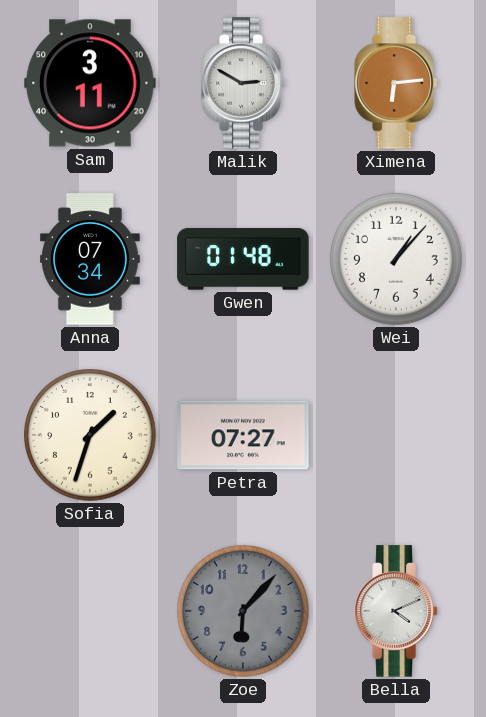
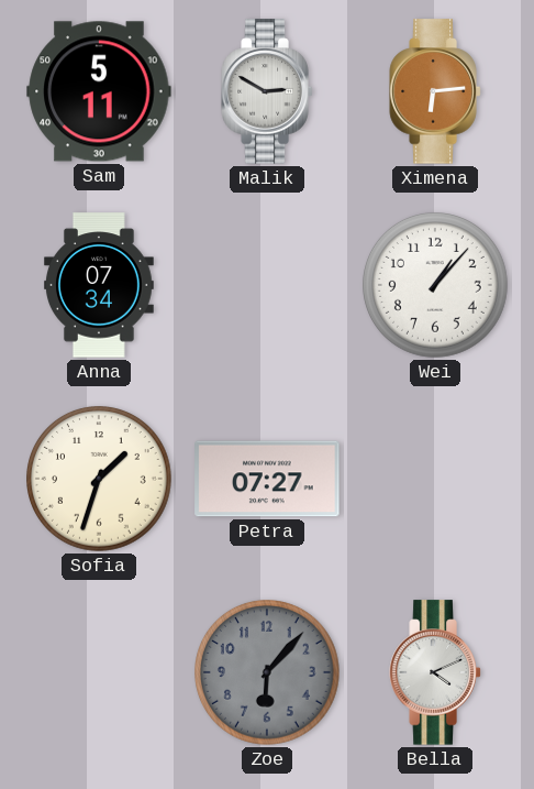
Sam: 3:11 -> 5:11 (99, 91)
Gwen: 01:48 -> none (243, 259)
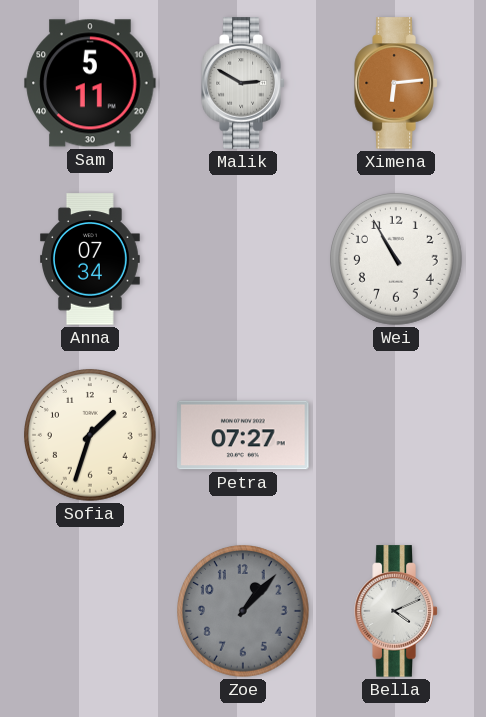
Wei: 1:07 -> 10:55 (397, 260)
Zoe: 6:07 -> 1:07 (244, 612)
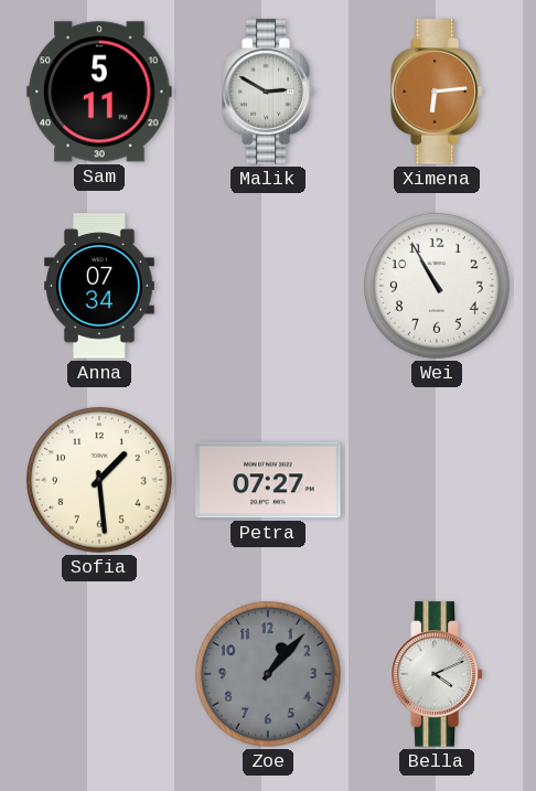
Sofia: 1:33 -> 1:29 (100, 481)
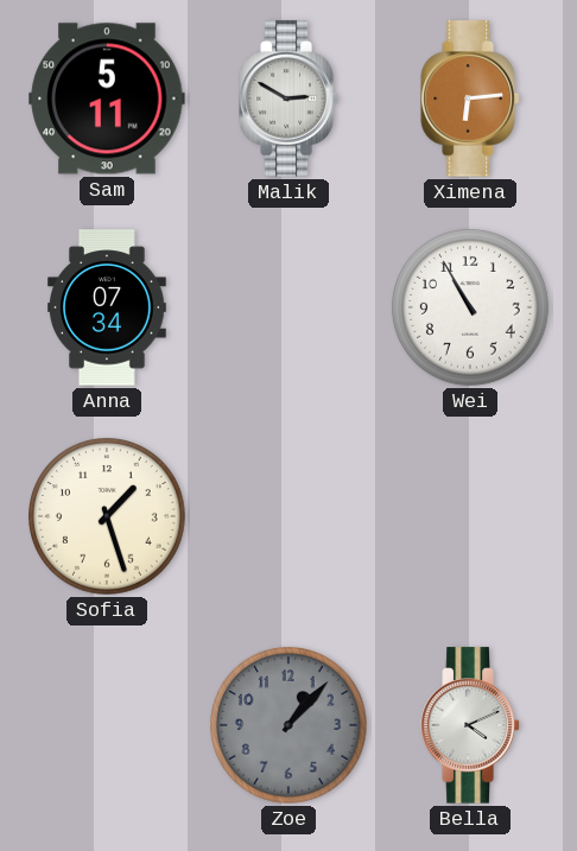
Sofia: 1:29 -> 1:27 (108, 517)
Petra: 07:27 -> none (268, 480)
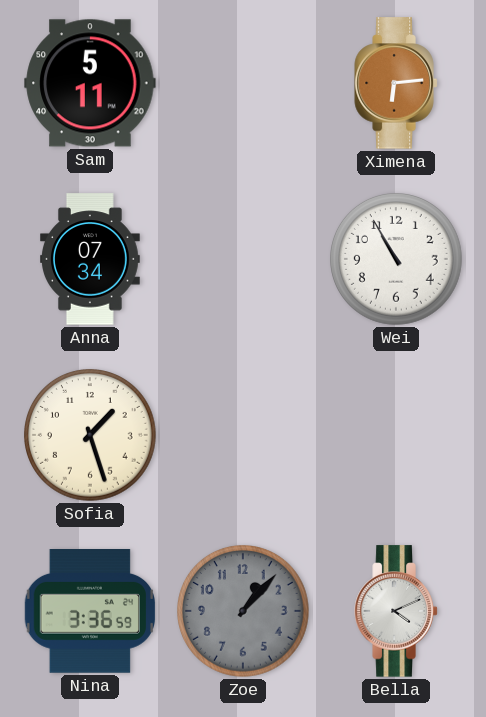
Malik: 2:50 -> none (288, 99)
Nina: none -> 3:36 (90, 612)
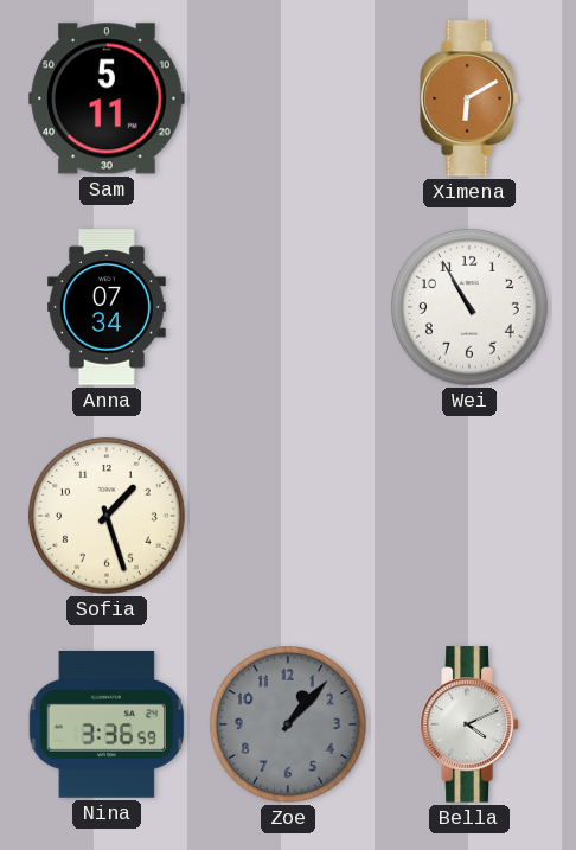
Ximena: 6:14 -> 6:10 (469, 98)
